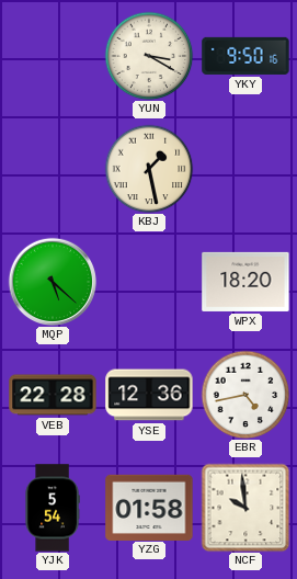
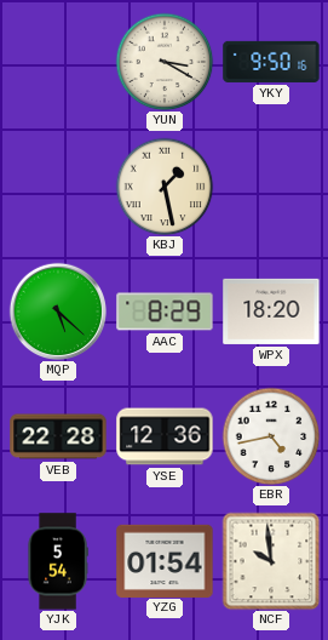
AAC: none -> 8:29 (165, 312)
YZG: 01:58 -> 01:54 (165, 560)
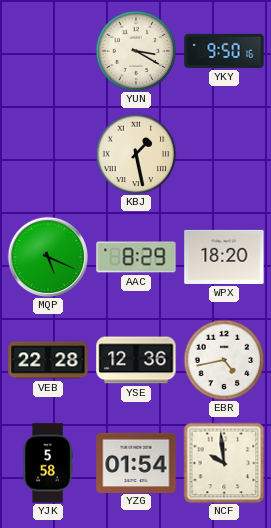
MQP: 5:22 -> 5:19 (47, 256)
YJK: 5:54 -> 5:58 (48, 463)
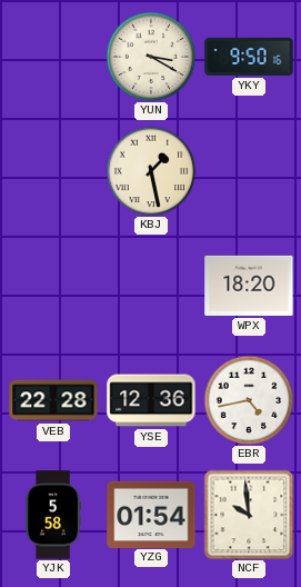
MQP: 5:19 -> none (47, 256)
AAC: 8:29 -> none (136, 257)
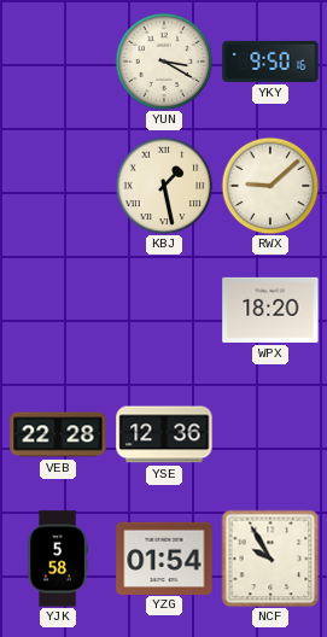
RWX: none -> 9:08 (270, 186)
EBR: 4:43 -> none (249, 400)
NCF: 9:59 -> 9:55 (270, 559)
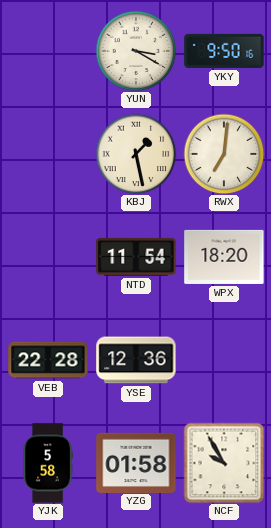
RWX: 9:08 -> 7:01 (224, 154)
NTD: none -> 11:54 (136, 257)
YZG: 01:54 -> 01:58 (136, 462)
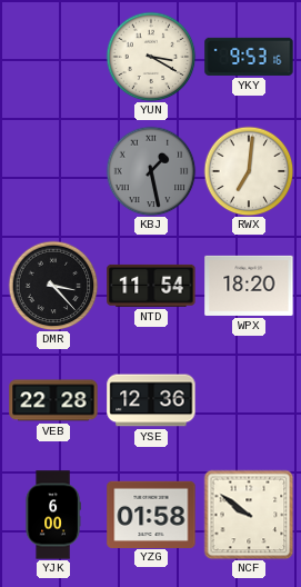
YKY: 9:50 -> 9:53 (249, 57)
KBJ dial: cream -> grey (151, 171)
DMR: none -> 3:23 (53, 286)
YJK: 5:58 -> 6:00 (53, 515)
NCF: 9:55 -> 9:51 (249, 515)
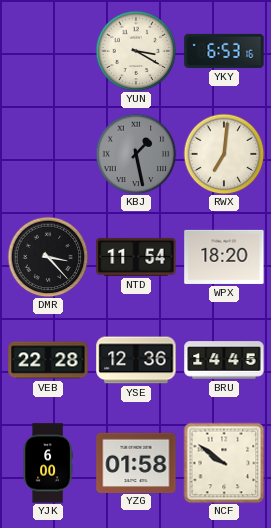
YKY: 9:53 -> 6:53 (224, 51)
BRU: none -> 14:45 (224, 360)
